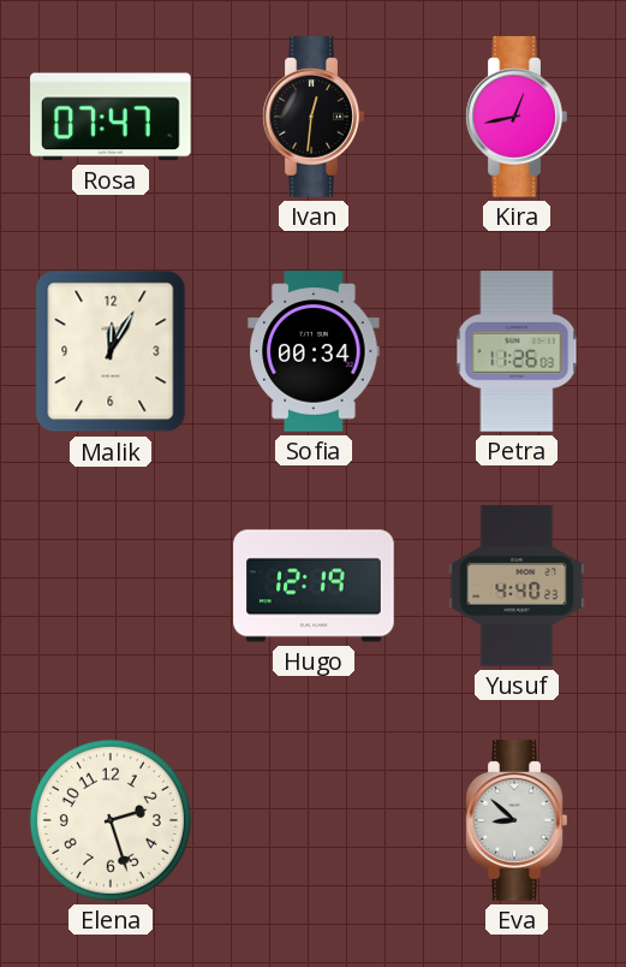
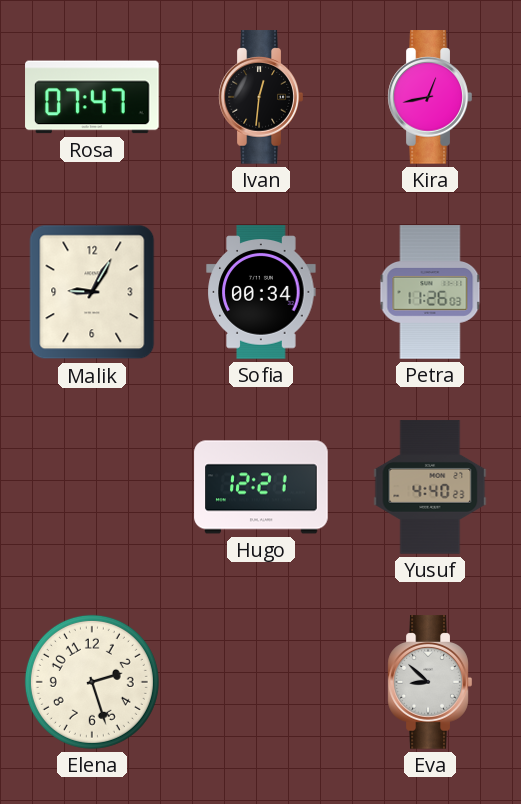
Malik: 12:05 -> 9:05 (92, 292)
Hugo: 12:19 -> 12:21 (261, 487)
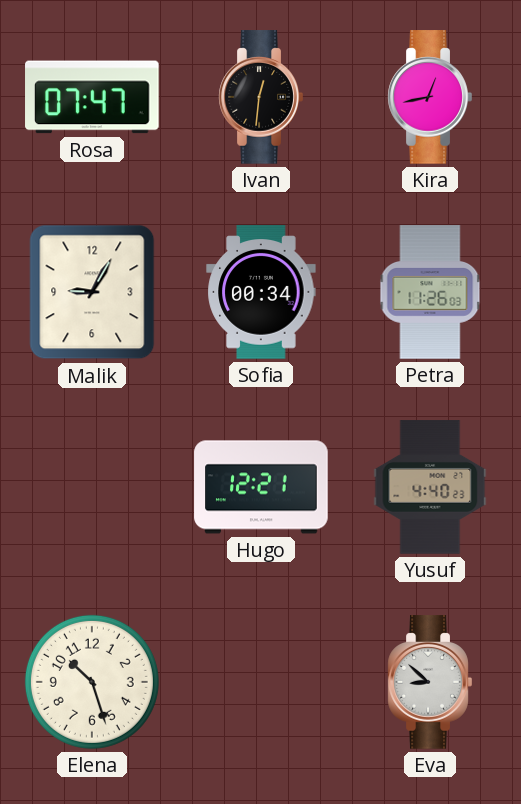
Elena: 2:27 -> 10:27 (92, 682)
